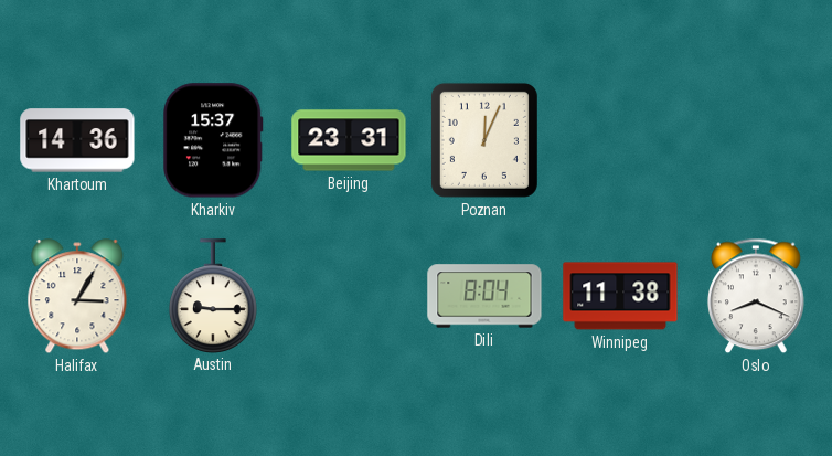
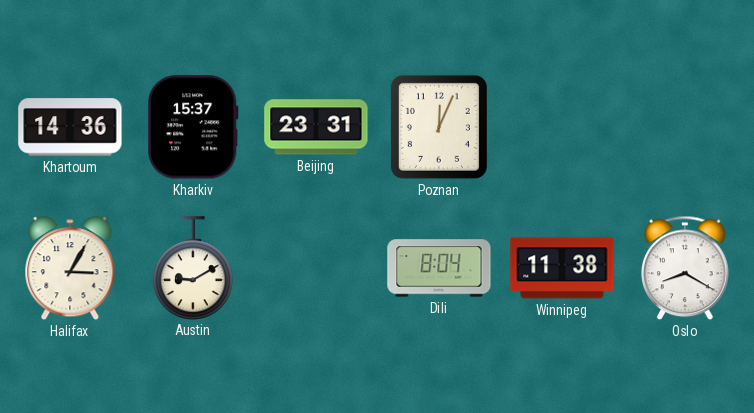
Austin: 9:15 -> 9:10 (193, 268)
Oslo: 8:19 -> 8:20 (686, 268)
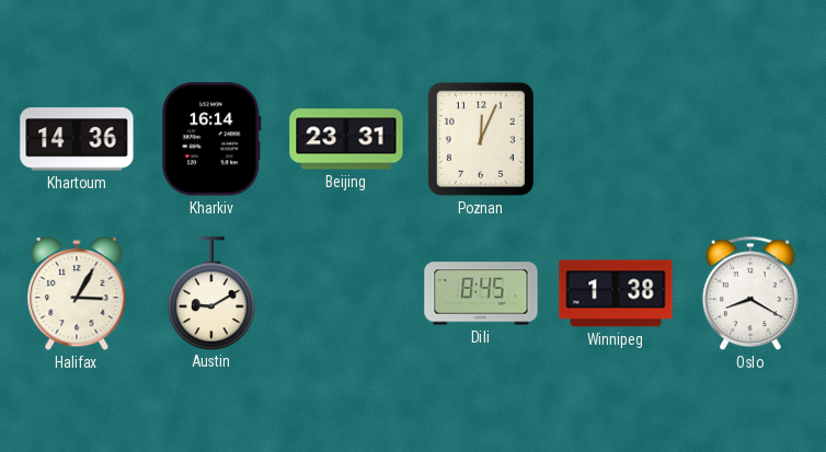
Kharkiv: 15:37 -> 16:14 (213, 139)
Dili: 8:04 -> 8:45 (481, 293)
Winnipeg: 11:38 -> 1:38 (616, 293)
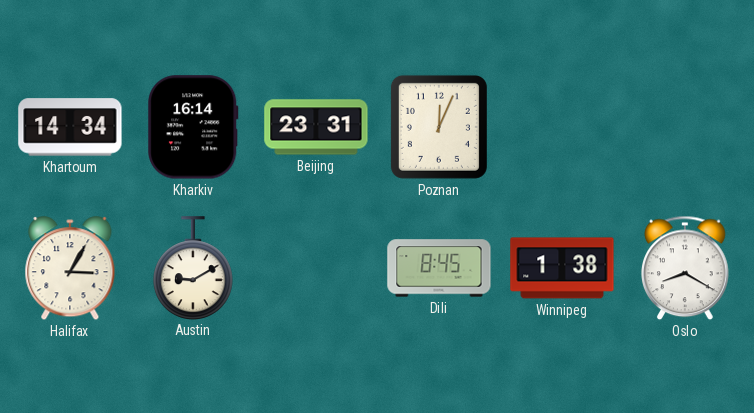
Khartoum: 14:36 -> 14:34 (70, 127)
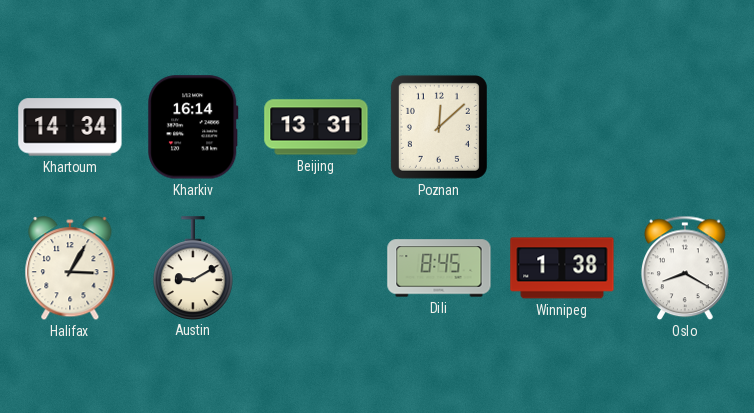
Beijing: 23:31 -> 13:31 (316, 127)
Poznan: 12:04 -> 12:08 (439, 127)
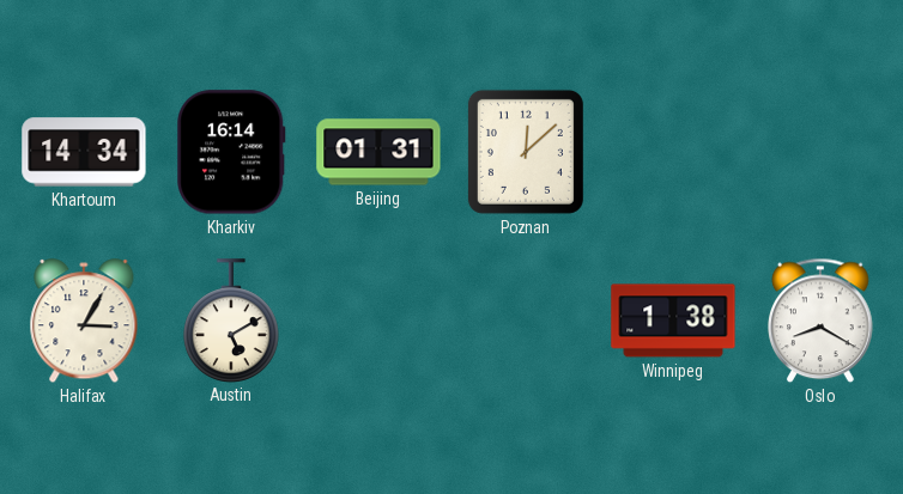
Beijing: 13:31 -> 01:31 (378, 152)
Austin: 9:10 -> 5:10 (231, 321)
Dili: 8:45 -> none (439, 268)
